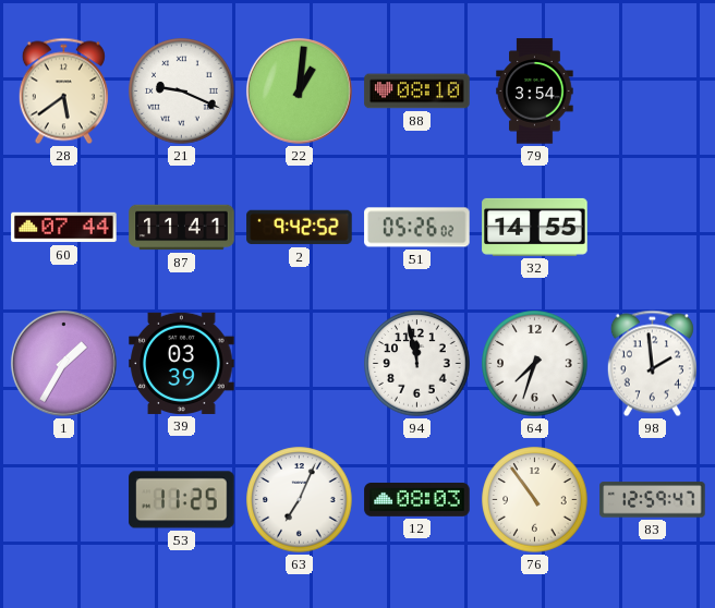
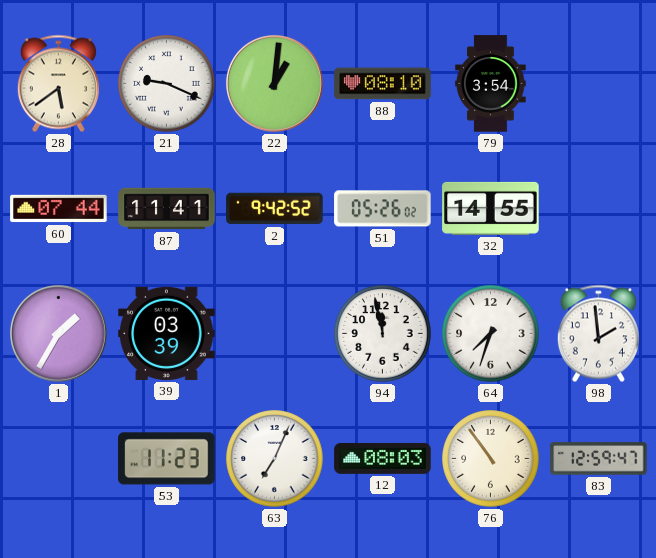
53: 11:25 -> 11:23 (167, 459)
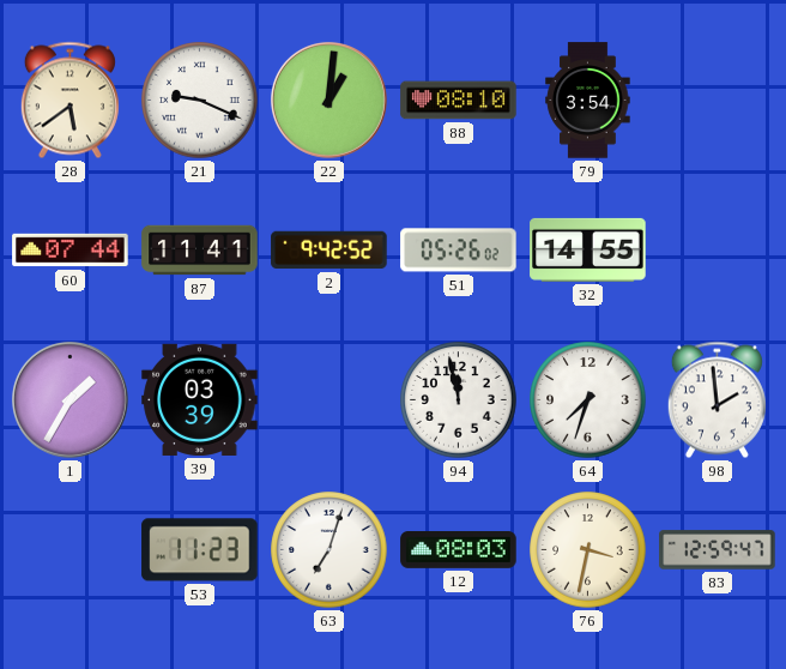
63: 7:04 -> 7:03 (329, 550)
76: 10:54 -> 3:32 (588, 550)
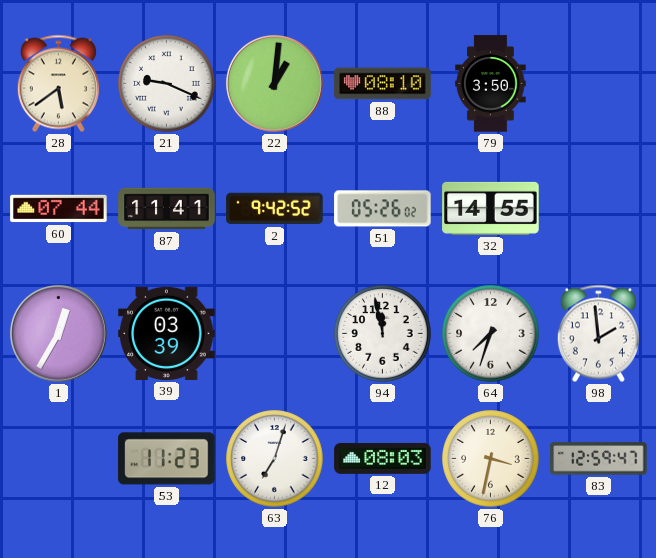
79: 3:54 -> 3:50 (491, 84)
1: 1:35 -> 12:35 (58, 333)
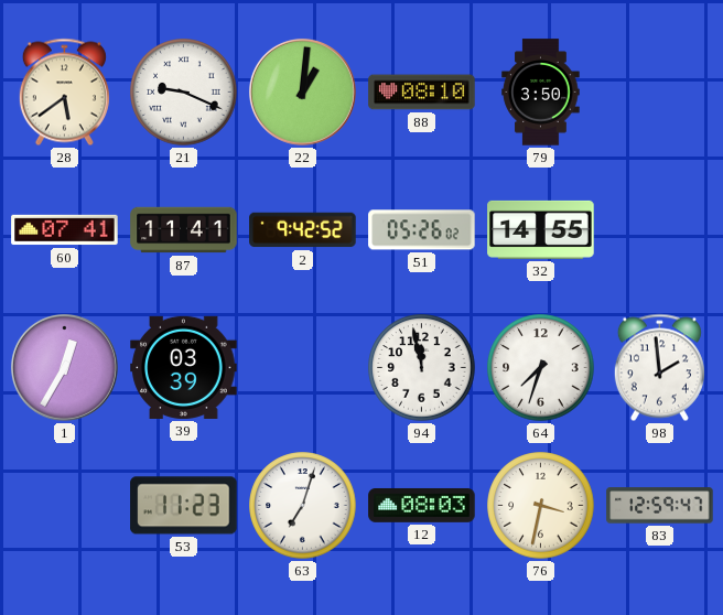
60: 07:44 -> 07:41 (65, 230)
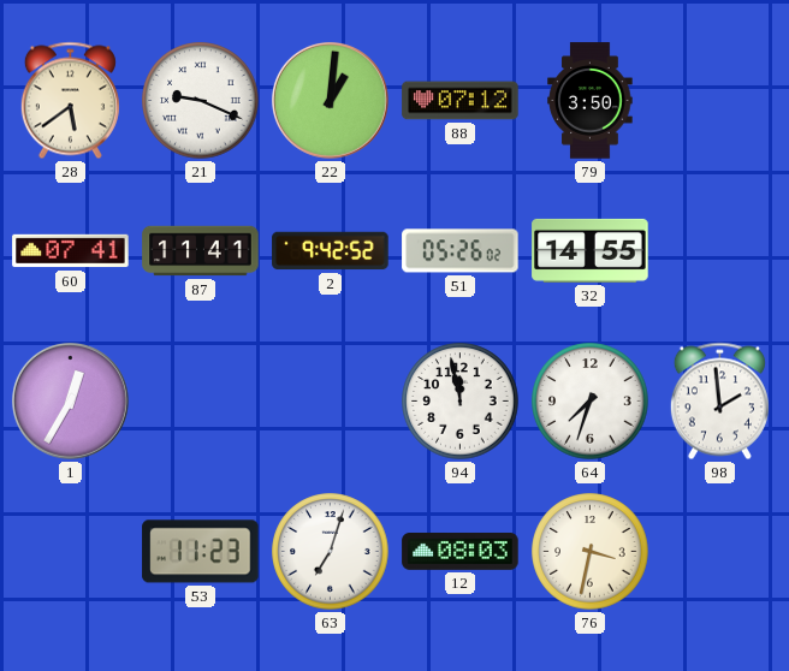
88: 08:10 -> 07:12 (461, 101)
39: 03:39 -> none (184, 367)
83: 12:59 -> none (660, 506)
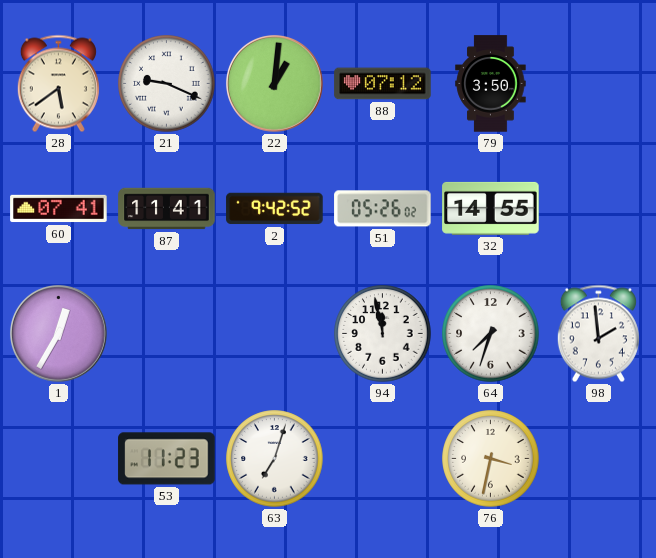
12: 08:03 -> none (461, 551)
